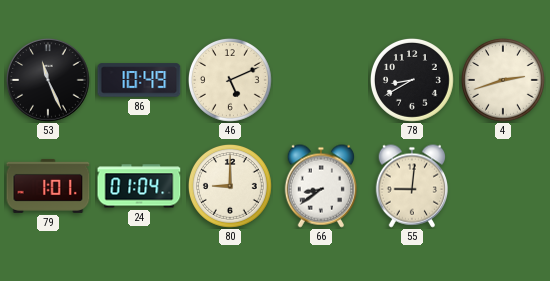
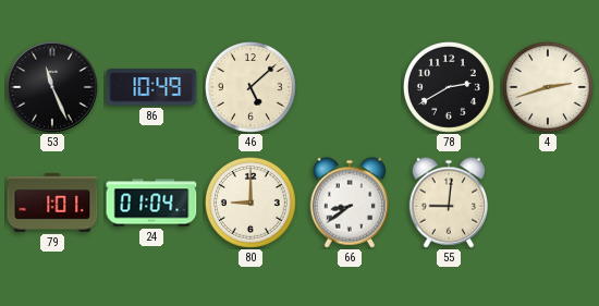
46: 5:11 -> 5:08 (250, 87)
78: 8:40 -> 2:40 (449, 87)
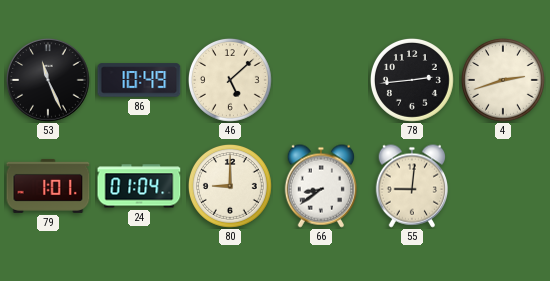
78: 2:40 -> 2:44 (412, 80)
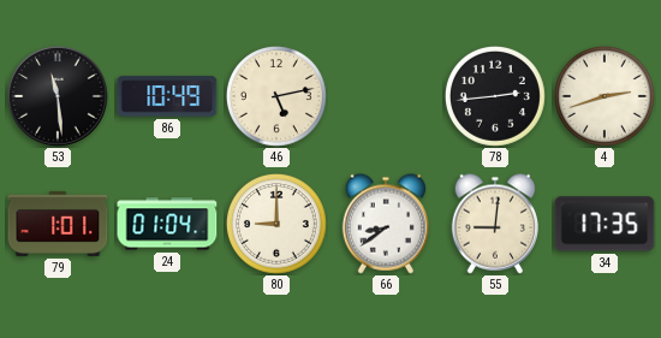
53: 11:26 -> 11:29 (58, 96)
46: 5:08 -> 5:13 (276, 96)
34: none -> 17:35 (605, 224)
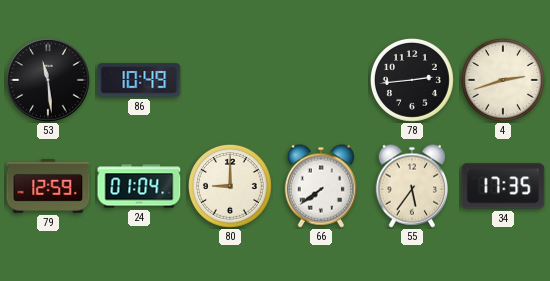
46: 5:13 -> none (276, 96)
79: 1:01 -> 12:59 (48, 186)
66: 8:39 -> 7:39 (320, 186)
55: 9:01 -> 5:36 (411, 186)
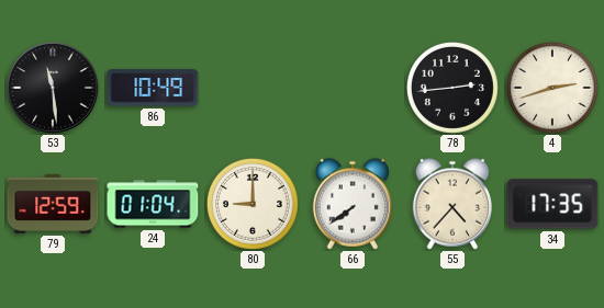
55: 5:36 -> 4:37 (451, 204)
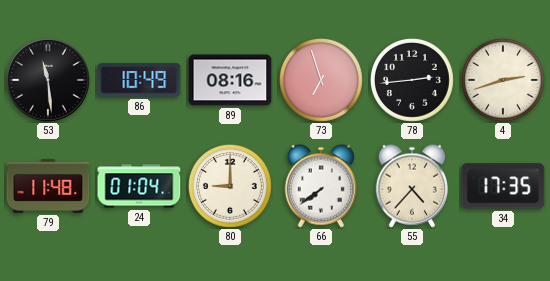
89: none -> 08:16 (230, 80)
73: none -> 6:57 (321, 80)
79: 12:59 -> 11:48 (48, 186)
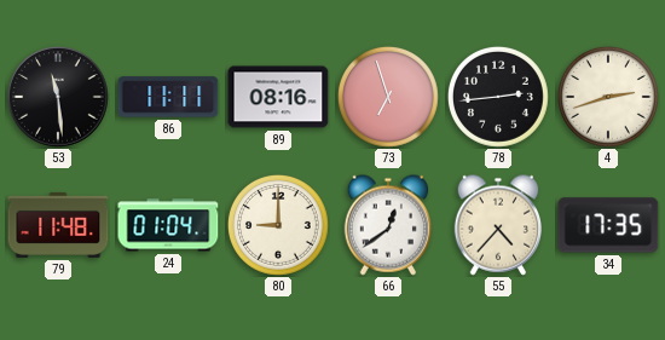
86: 10:49 -> 11:11 (168, 97)
66: 7:39 -> 12:39 (387, 225)
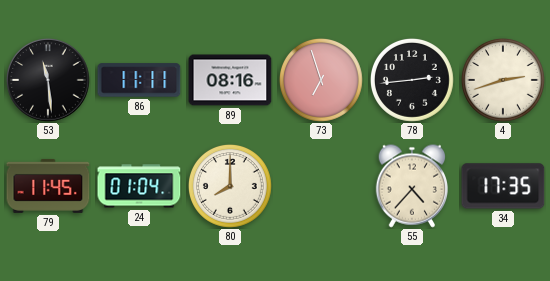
79: 11:48 -> 11:45 (48, 186)
80: 9:00 -> 8:00 (230, 186)
66: 12:39 -> none (387, 225)
